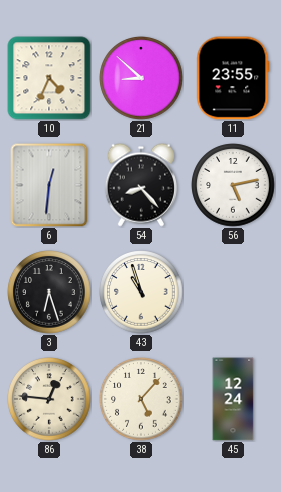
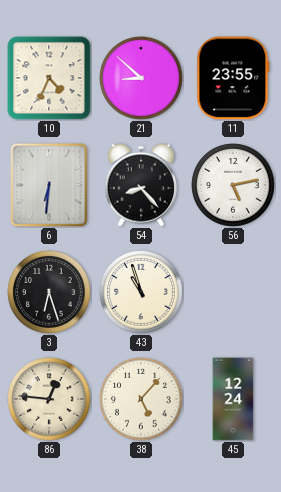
6: 12:31 -> 6:31 (49, 185)
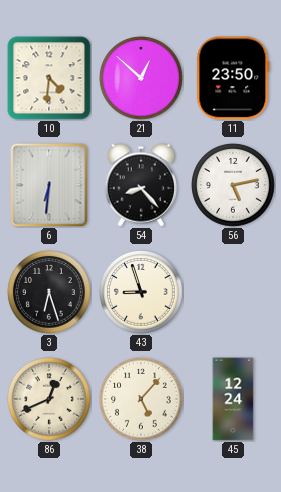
10: 4:34 -> 4:31 (49, 78)
21: 8:52 -> 12:52 (141, 78)
11: 23:55 -> 23:50 (233, 78)
43: 10:57 -> 8:57 (141, 292)
86: 12:46 -> 12:41 (49, 399)
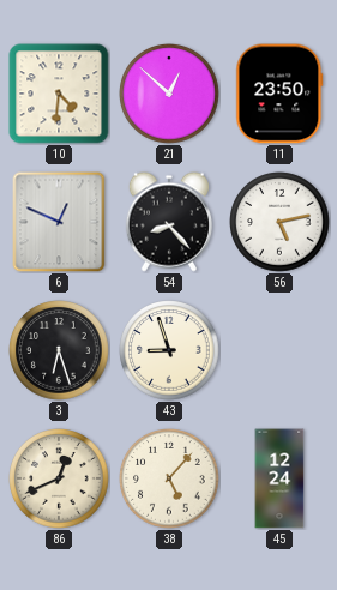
6: 6:31 -> 12:49 (59, 222)
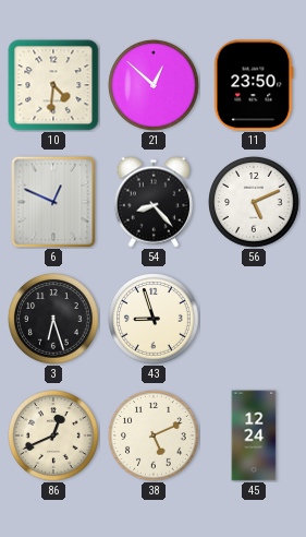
56: 5:13 -> 5:11 (254, 202)
38: 5:07 -> 5:11 (154, 435)
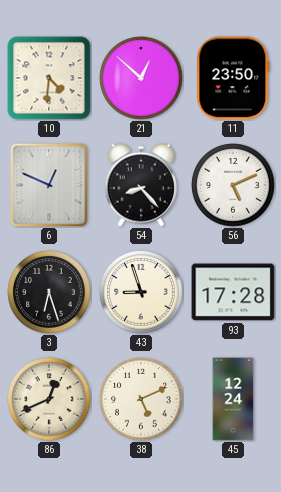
93: none -> 17:28 (233, 292)
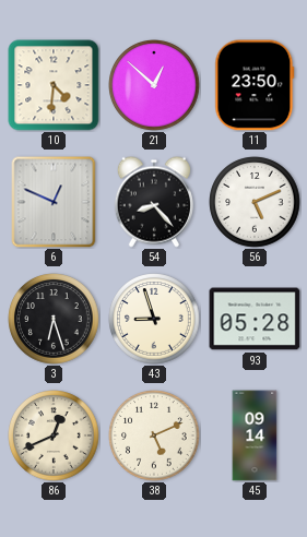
93: 17:28 -> 05:28 (255, 319)
45: 12:24 -> 09:14 (255, 435)
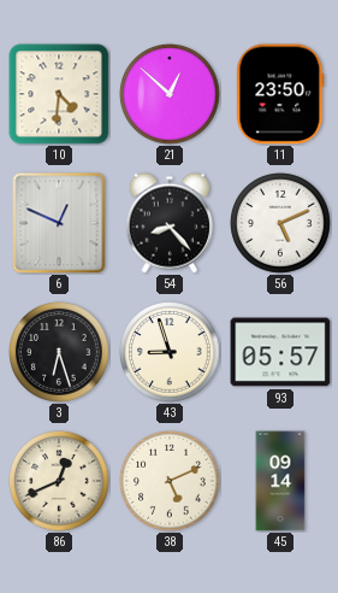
93: 05:28 -> 05:57 (280, 352)
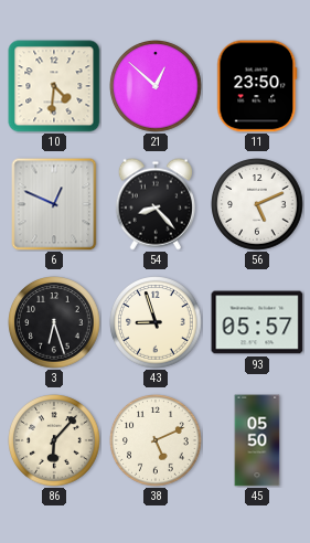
86: 12:41 -> 6:07 (54, 440)
45: 09:14 -> 05:50 (257, 440)
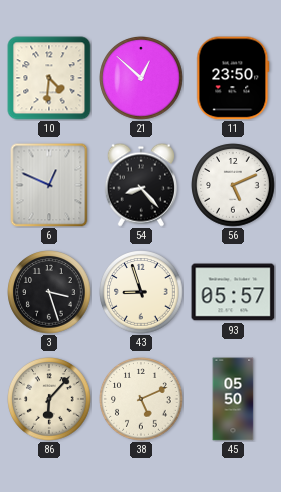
3: 6:27 -> 3:27 (49, 292)
